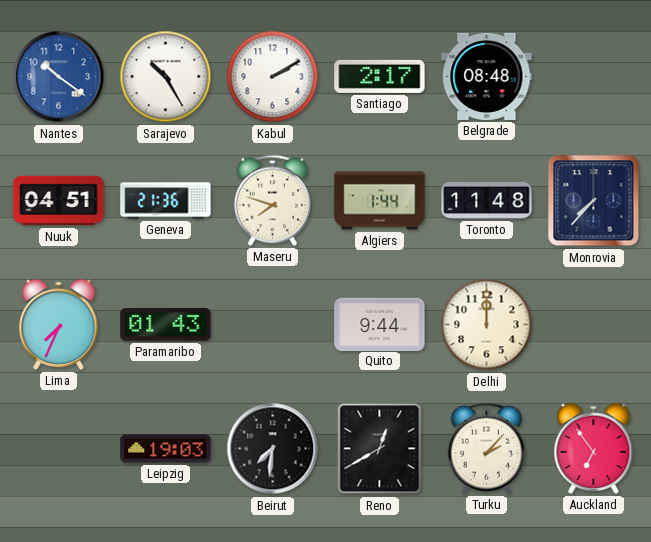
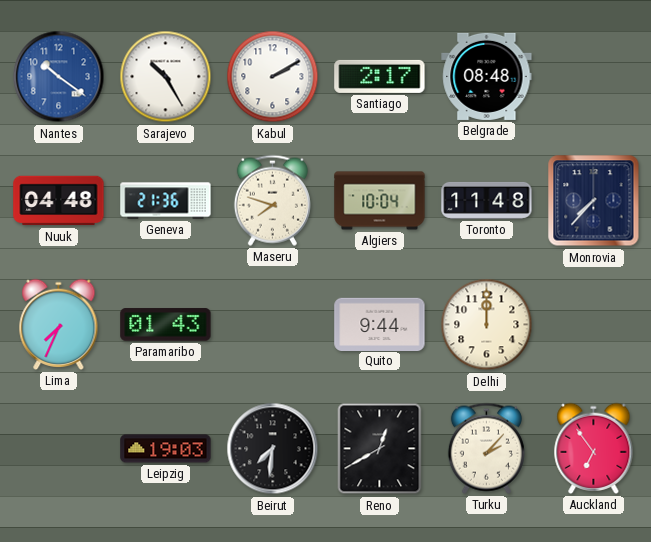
Nuuk: 04:51 -> 04:48 (59, 201)
Algiers: 1:44 -> 10:04 (380, 201)
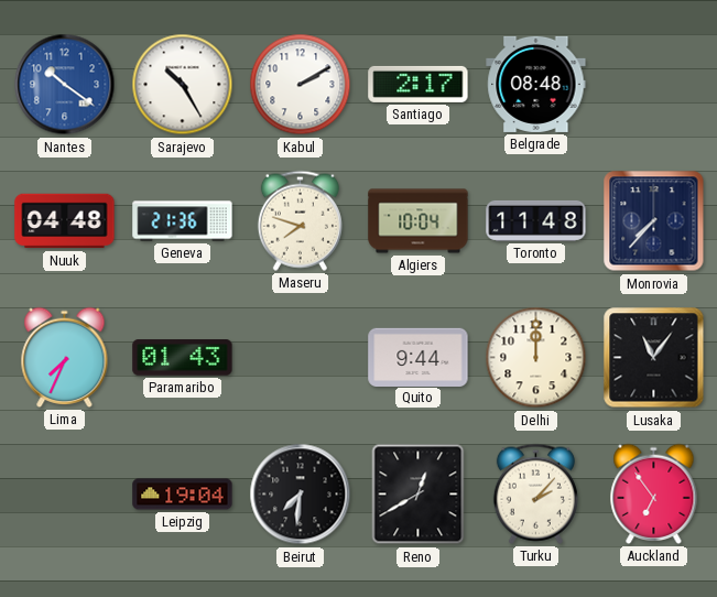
Lusaka: none -> 11:06 (654, 358)
Leipzig: 19:03 -> 19:04 (183, 495)
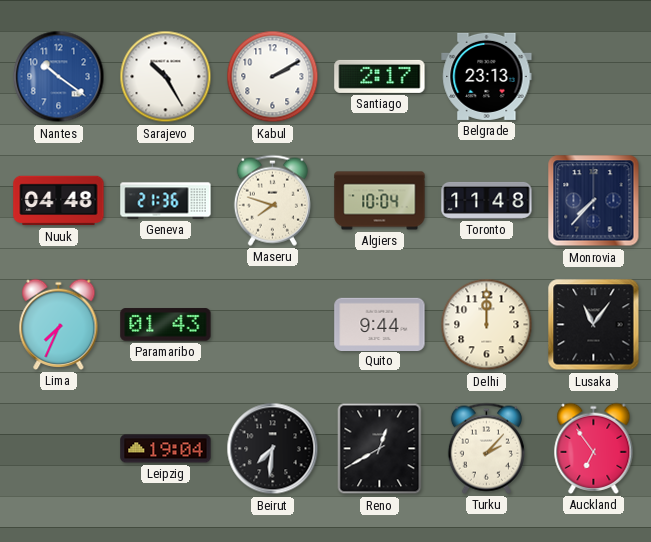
Belgrade: 08:48 -> 23:13 (487, 76)
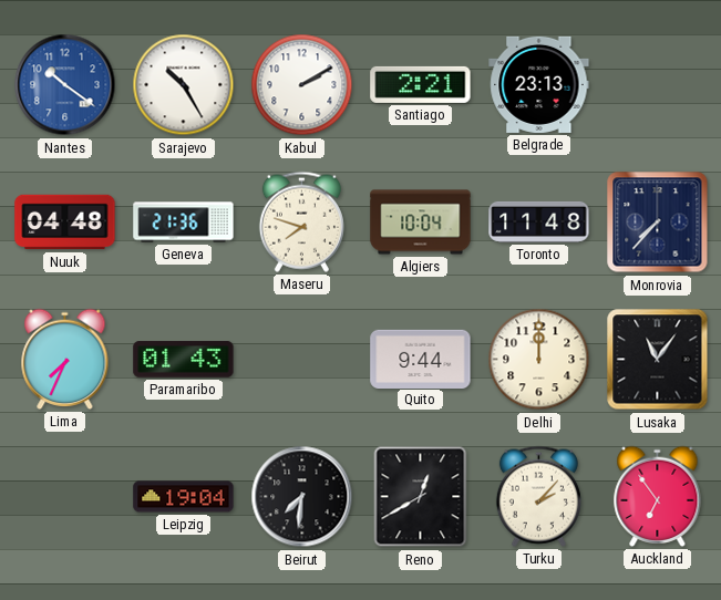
Santiago: 2:17 -> 2:21 (421, 84)
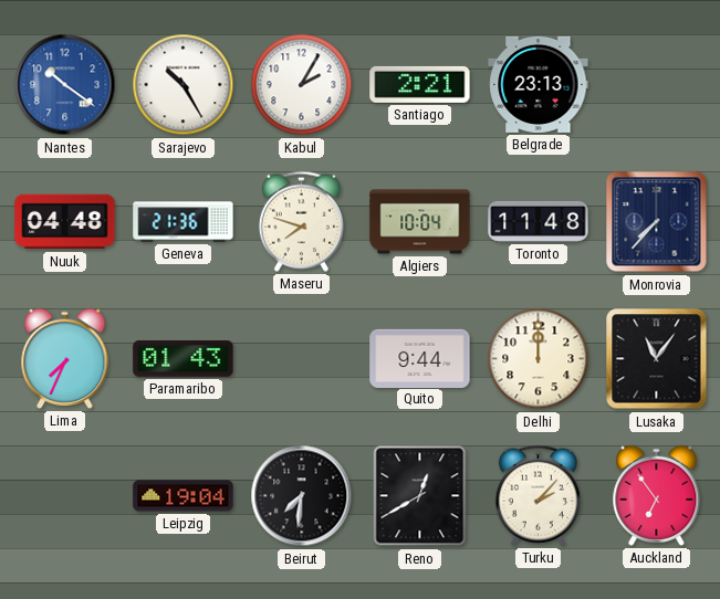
Kabul: 2:10 -> 2:05 (302, 85)
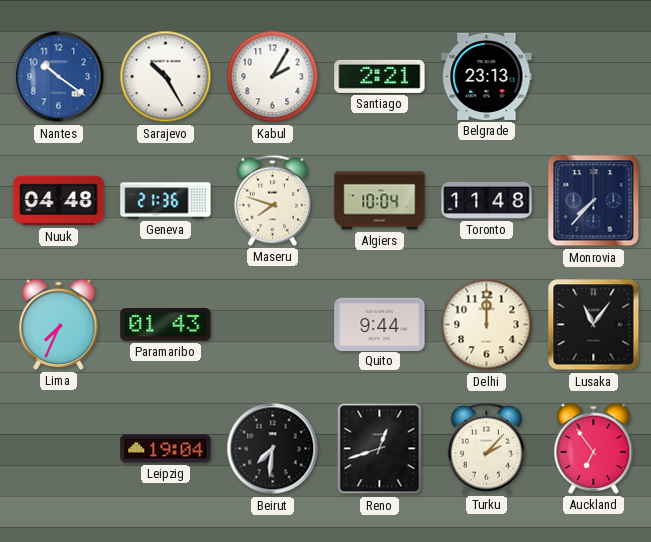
Reno: 12:40 -> 12:42 (380, 449)
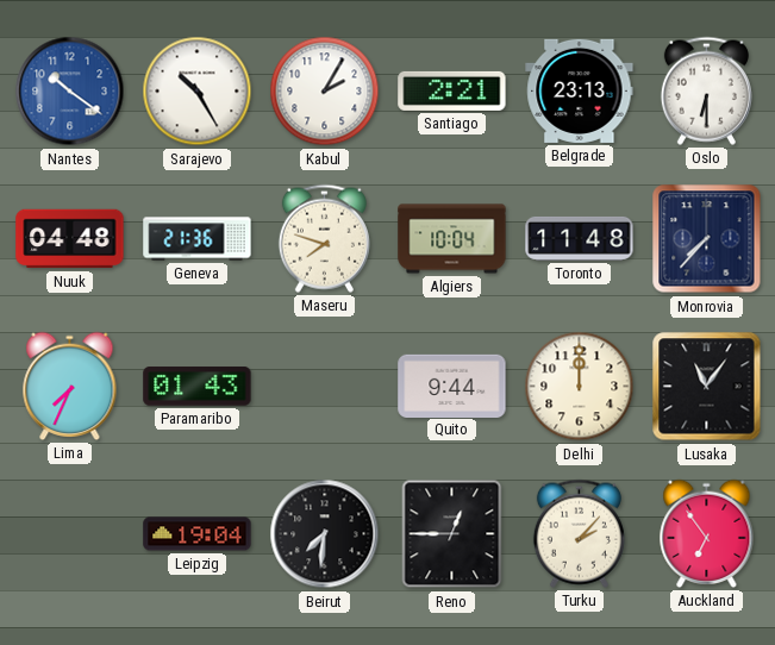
Oslo: none -> 6:30 (706, 90)
Reno: 12:42 -> 12:45 (452, 534)
